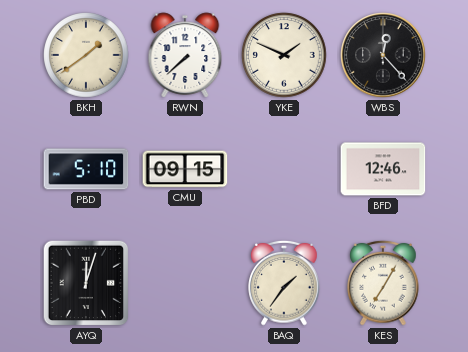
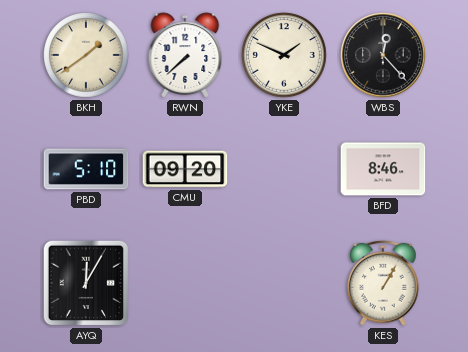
CMU: 09:15 -> 09:20 (185, 169)
BFD: 12:46 -> 8:46 (383, 169)
AYQ: 12:03 -> 12:05 (86, 283)
BAQ: 1:36 -> none (284, 283)
KES: 7:05 -> 1:05 (383, 283)
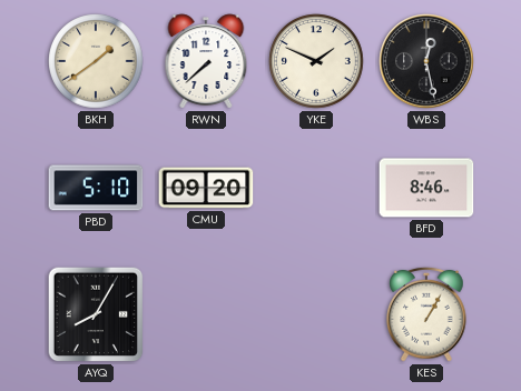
WBS: 12:23 -> 12:28 (426, 61)
AYQ: 12:05 -> 8:05 (96, 314)
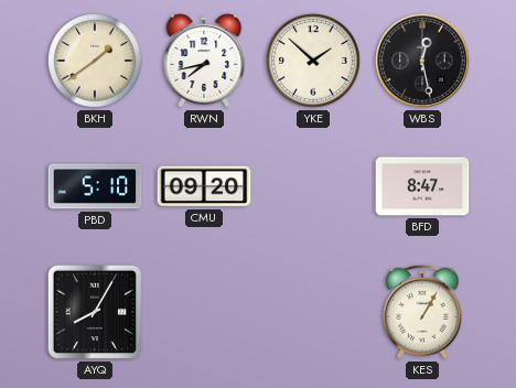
RWN: 7:38 -> 7:43 (204, 61)
YKE: 1:49 -> 1:52 (313, 61)
BFD: 8:46 -> 8:47 (422, 186)
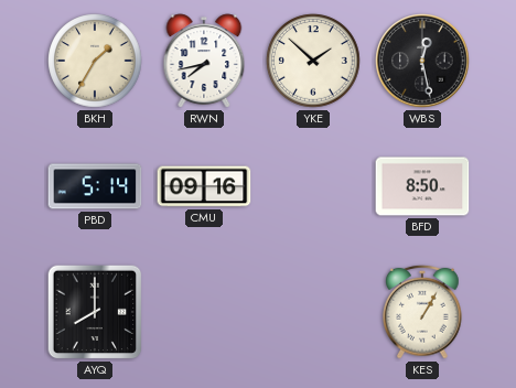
BKH: 1:39 -> 1:35 (95, 61)
PBD: 5:10 -> 5:14 (95, 186)
CMU: 09:20 -> 09:16 (204, 186)
BFD: 8:47 -> 8:50 (422, 186)
AYQ: 8:05 -> 8:00 (95, 312)
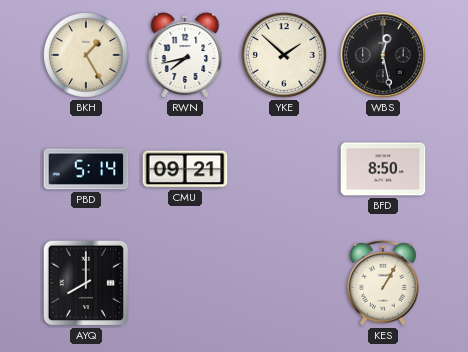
BKH: 1:35 -> 1:25 (86, 55)
CMU: 09:16 -> 09:21 (185, 169)
